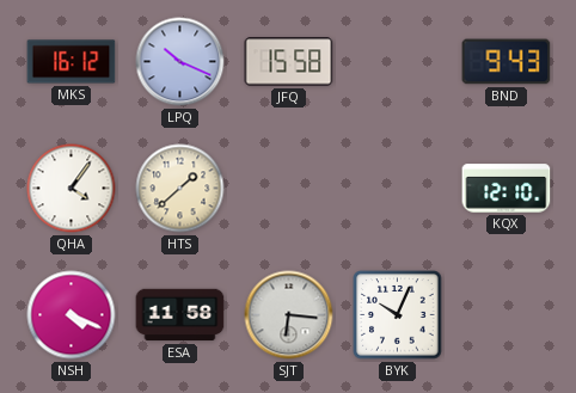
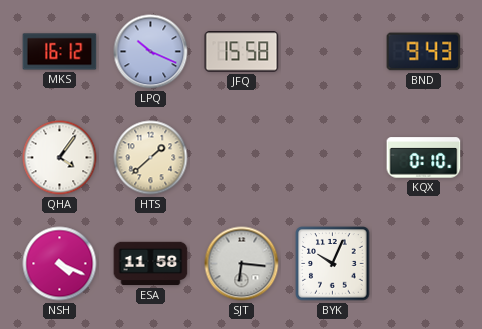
KQX: 12:10 -> 0:10 (424, 158)
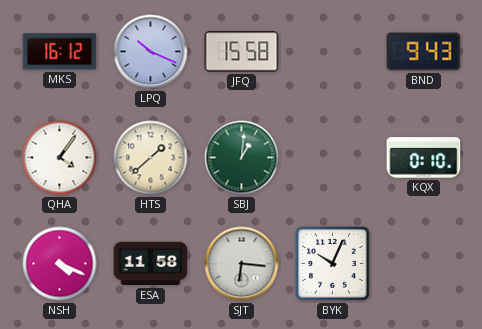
SBJ: none -> 1:01 (242, 158)
